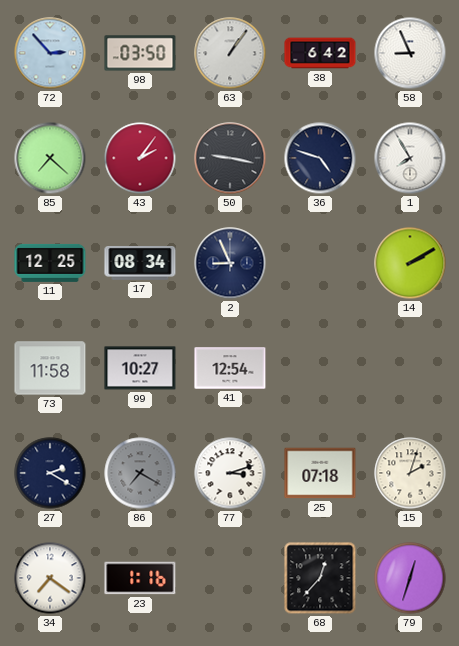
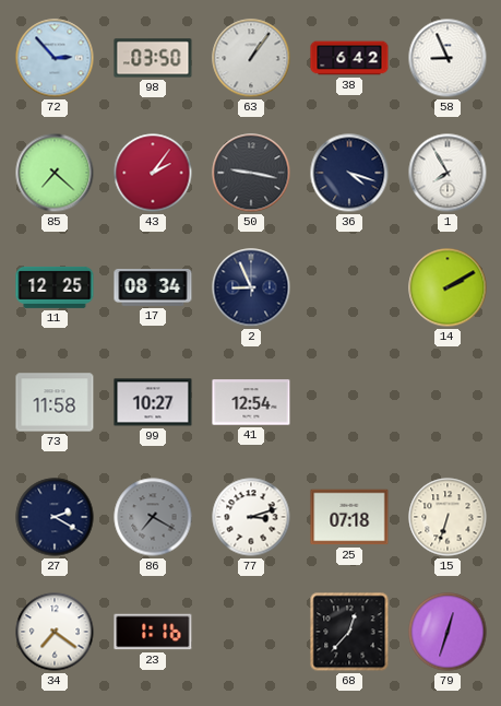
36: 4:48 -> 4:18 (349, 173)
15: 2:03 -> 6:33 (448, 517)
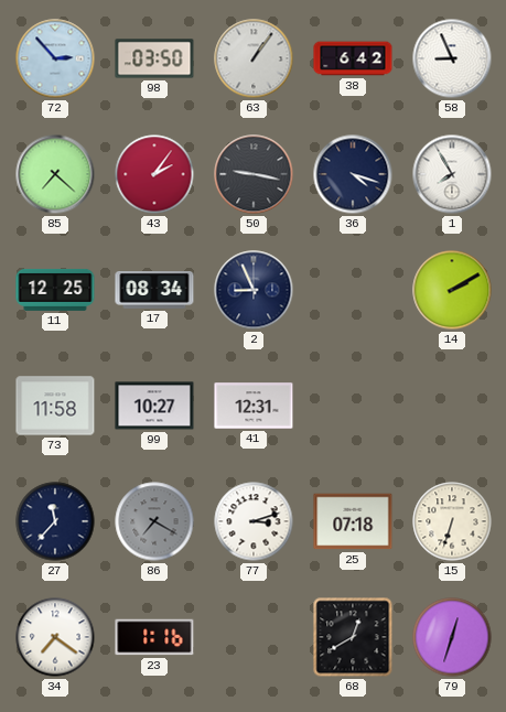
41: 12:54 -> 12:31 (254, 406)
27: 2:20 -> 11:37 (55, 521)
68: 12:37 -> 12:40 (353, 637)
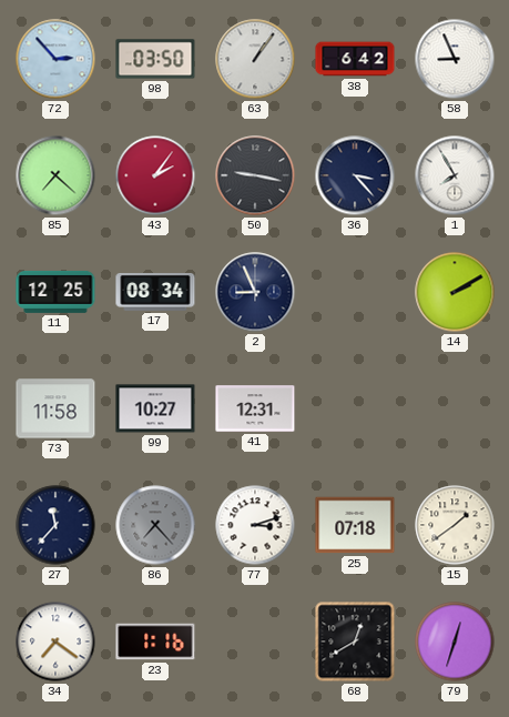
36: 4:18 -> 3:23 (355, 175)
86: 7:20 -> 7:23 (155, 525)
15: 6:33 -> 1:39 (455, 525)
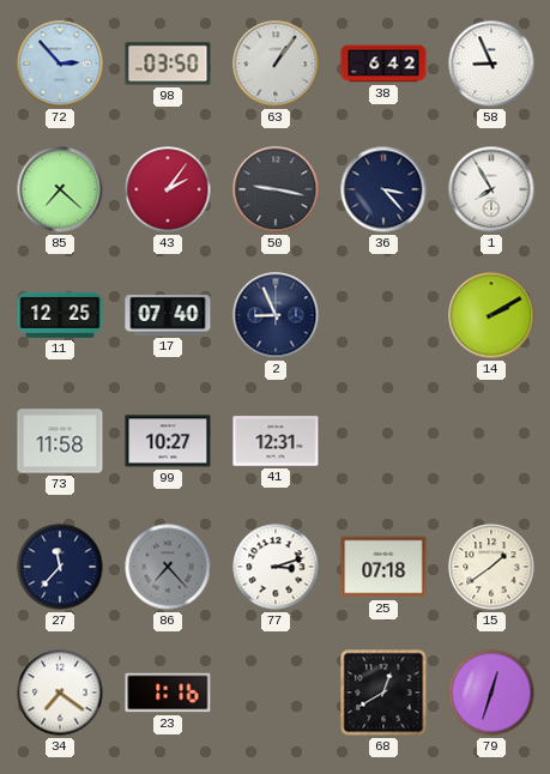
17: 08:34 -> 07:40 (168, 316)
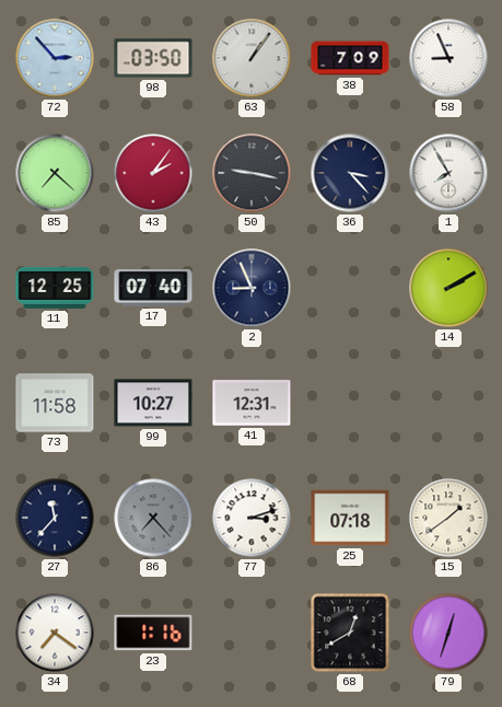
38: 6:42 -> 7:09 (350, 58)
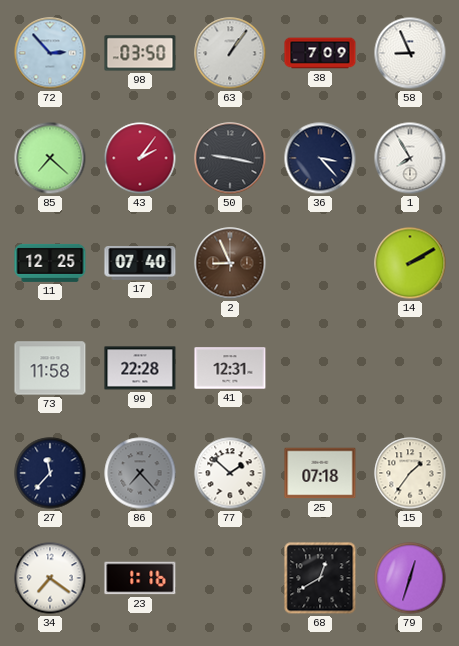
2 dial: navy -> brown (230, 263)
99: 10:27 -> 22:28 (140, 368)
77: 3:12 -> 1:52 (230, 473)
15: 1:39 -> 1:36 (410, 473)
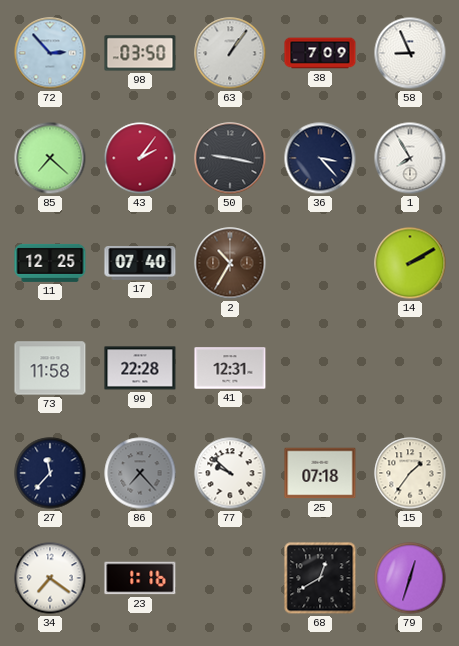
2: 8:56 -> 10:35 (230, 263)
77: 1:52 -> 9:52 (230, 473)
